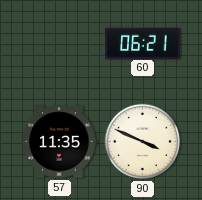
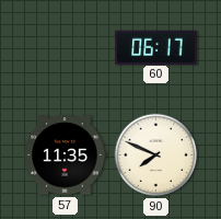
60: 06:21 -> 06:17 (156, 47)
90: 3:49 -> 7:49 (156, 155)
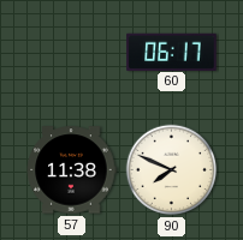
57: 11:35 -> 11:38 (71, 170)
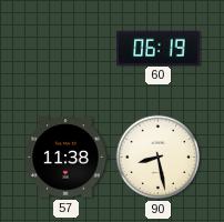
60: 06:17 -> 06:19 (159, 48)
90: 7:49 -> 8:28 (159, 158)
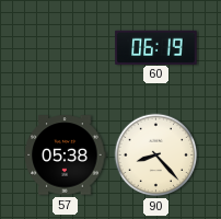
57: 11:38 -> 05:38 (65, 155)
90: 8:28 -> 8:23 (156, 155)
